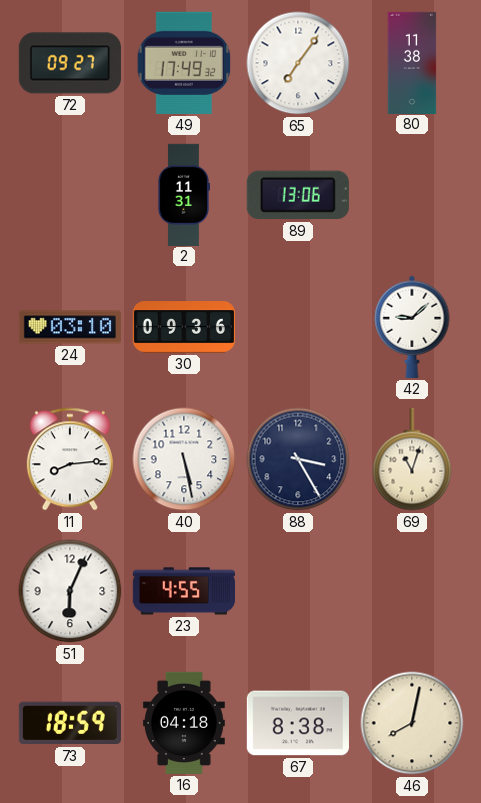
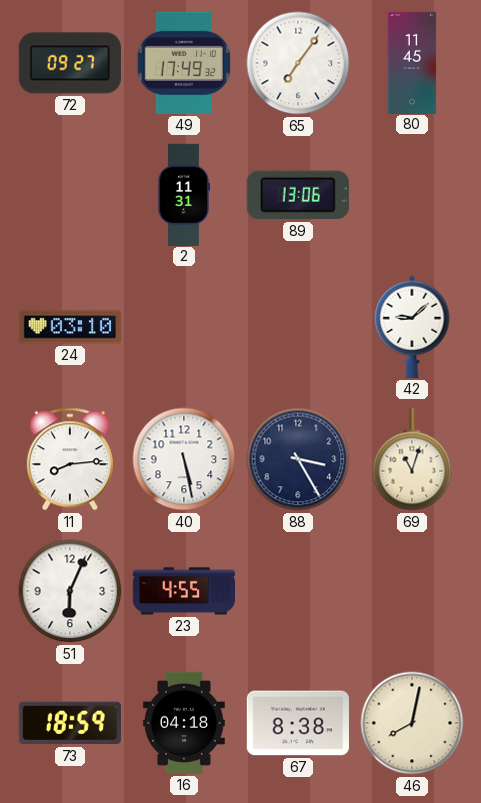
80: 11:38 -> 11:45 (412, 62)
30: 09:36 -> none (184, 327)
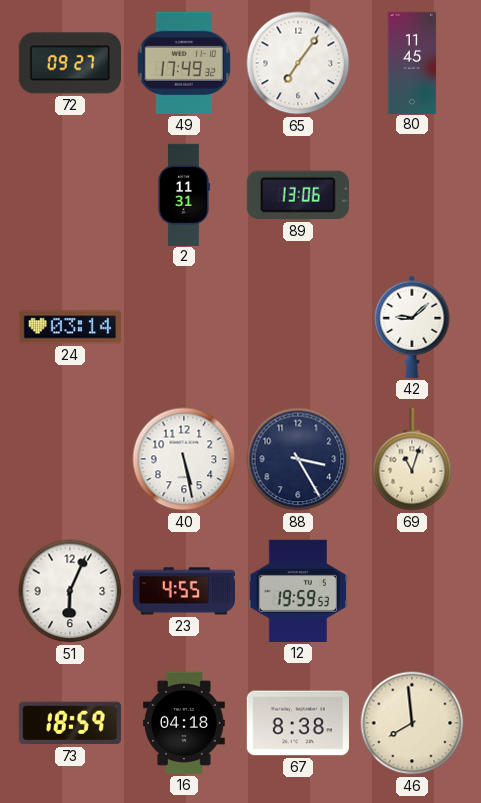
24: 03:10 -> 03:14 (70, 327)
11: 8:14 -> none (70, 459)
12: none -> 19:59 (298, 591)
46: 8:02 -> 7:59 (412, 723)
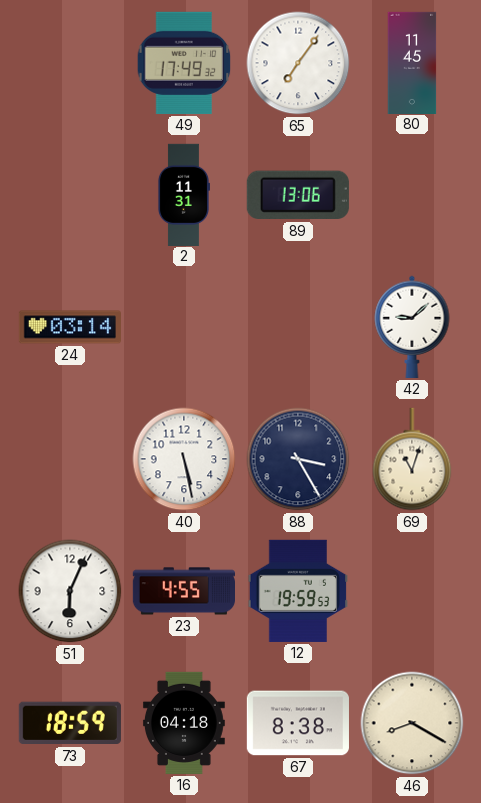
72: 09:27 -> none (70, 63)
46: 7:59 -> 8:20 (412, 723)
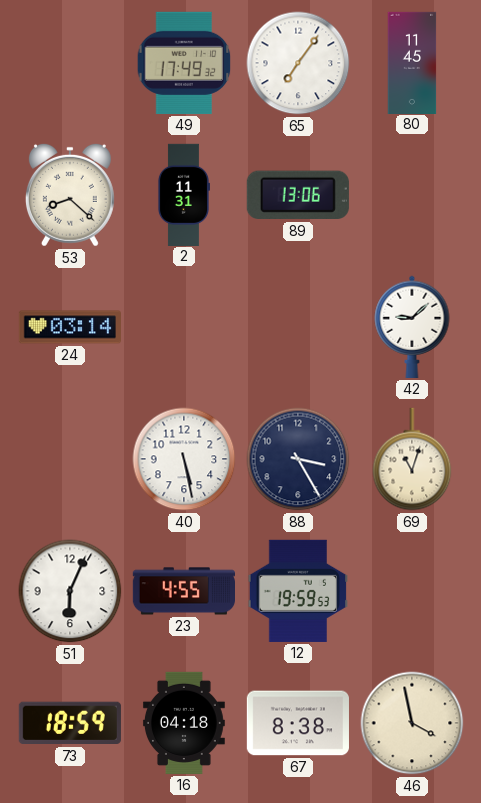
53: none -> 8:22 (70, 195)
46: 8:20 -> 3:58 (412, 723)
